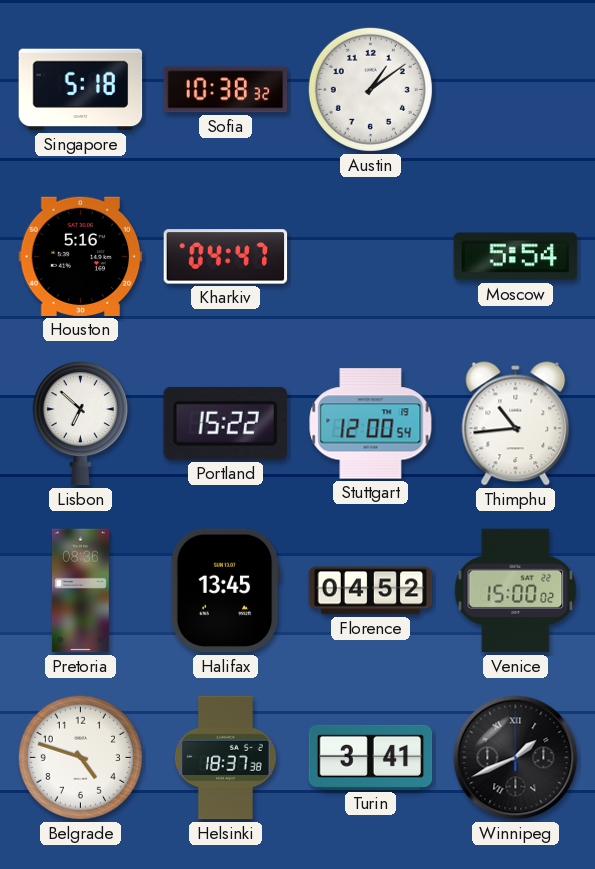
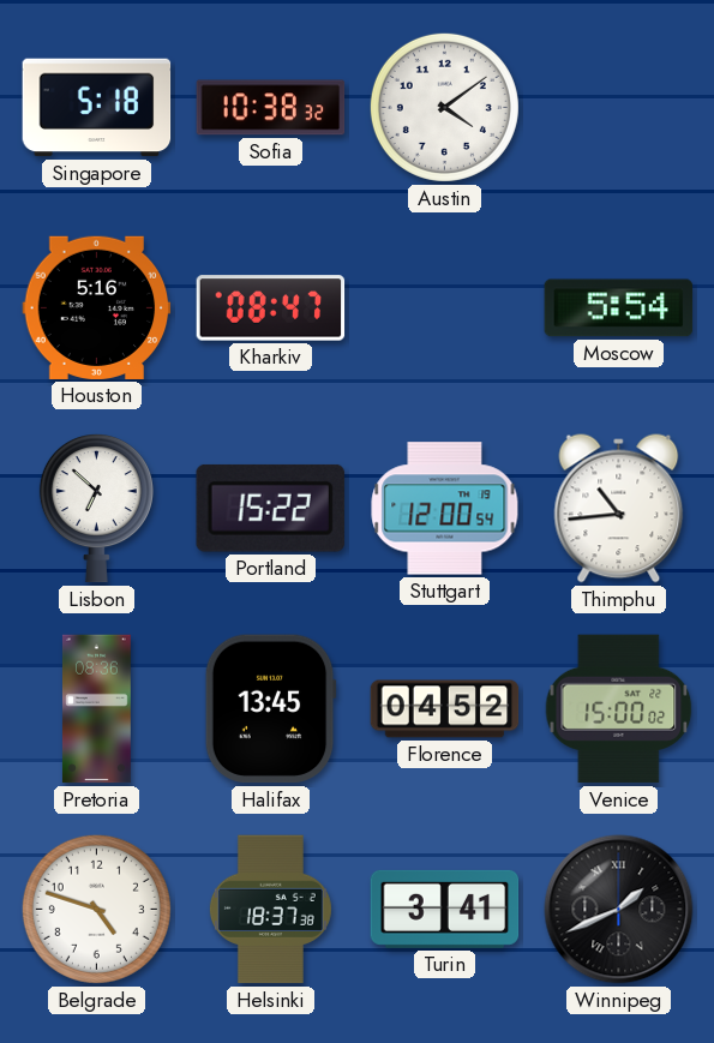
Austin: 1:09 -> 4:09 (444, 107)
Kharkiv: 04:47 -> 08:47 (271, 308)
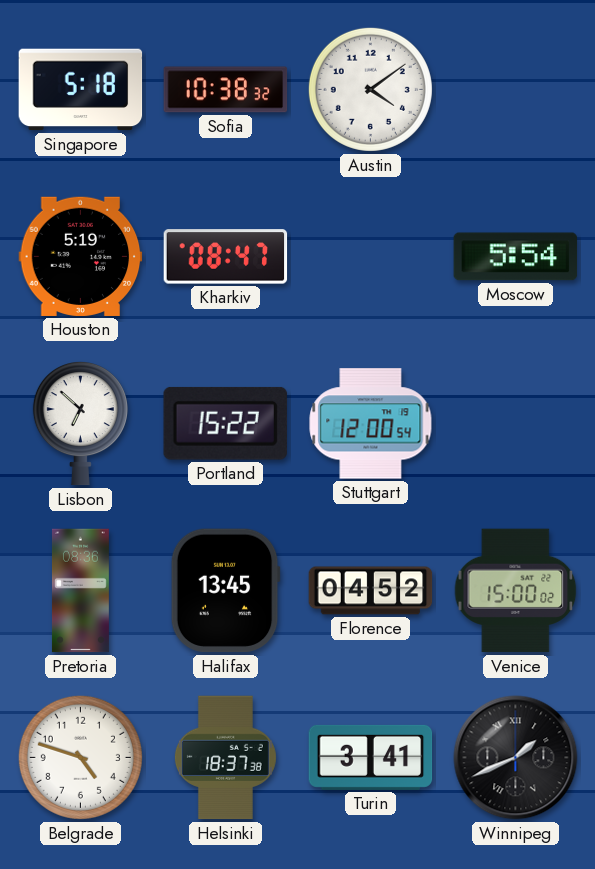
Houston: 5:16 -> 5:19 (81, 256)
Thimphu: 10:44 -> none (619, 509)
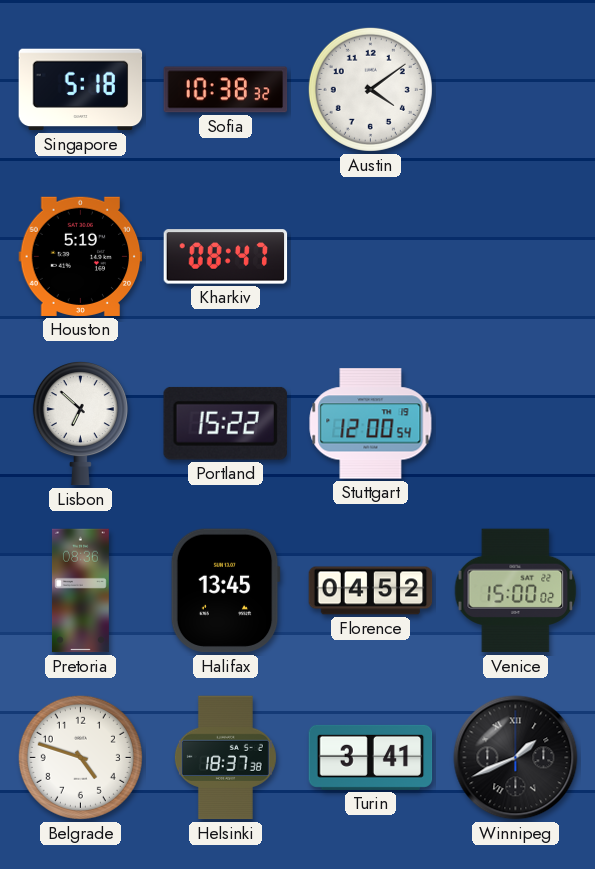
Moscow: 5:54 -> none (516, 257)
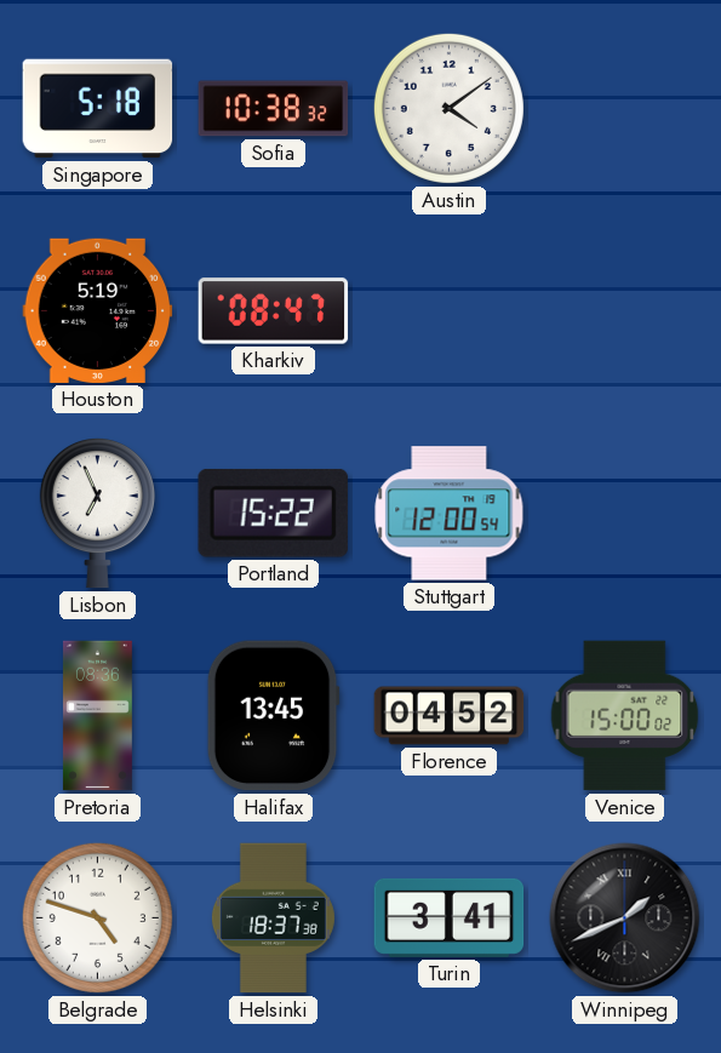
Lisbon: 6:52 -> 6:56 (97, 514)
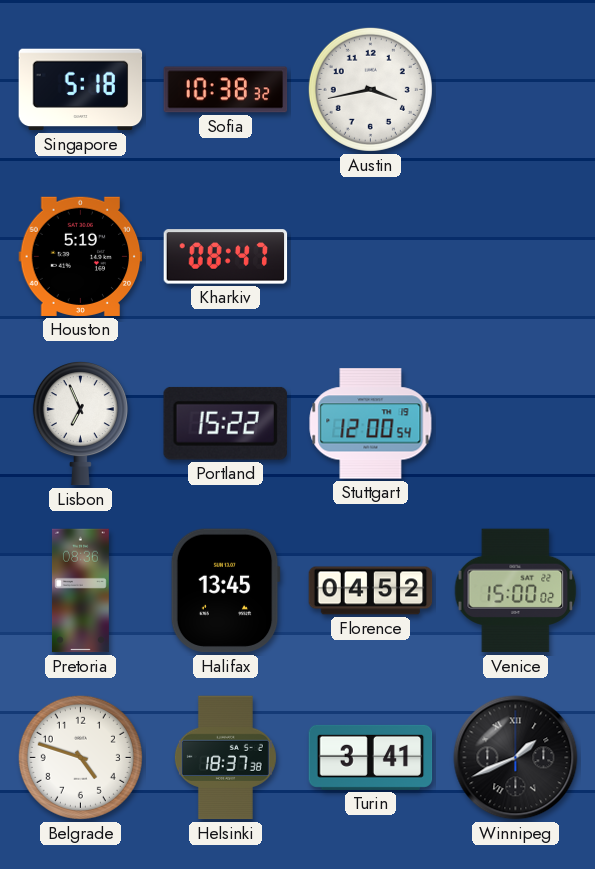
Austin: 4:09 -> 3:43 (370, 89)
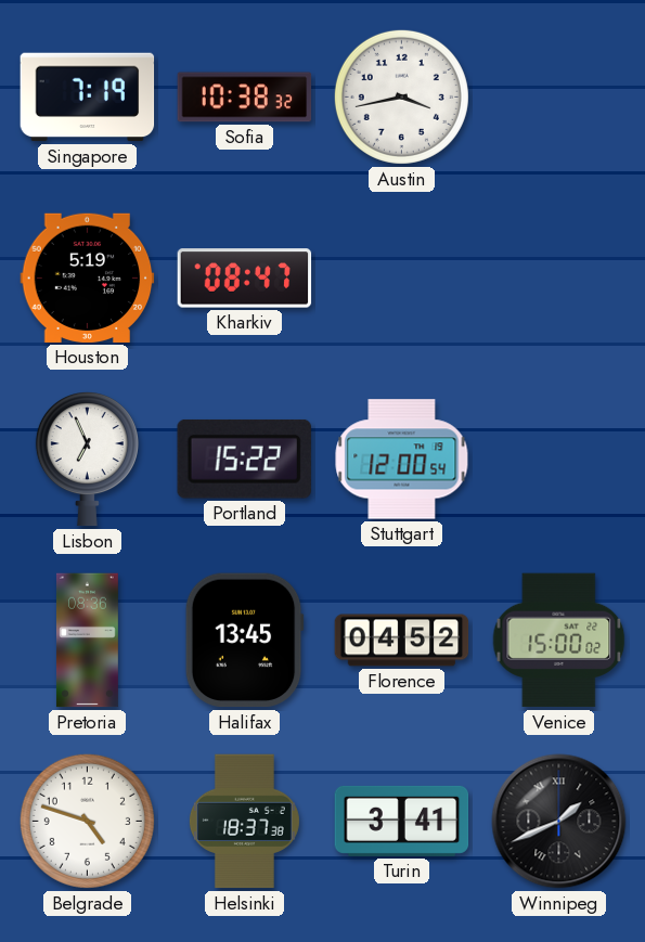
Singapore: 5:18 -> 7:19 (88, 98)
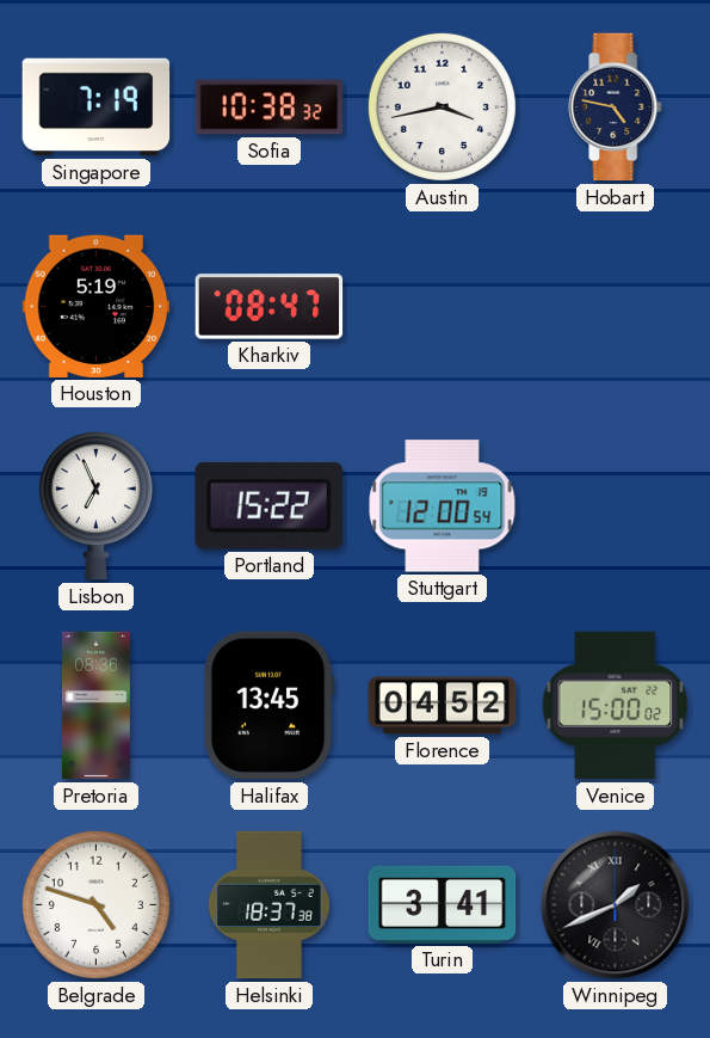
Hobart: none -> 4:47 (616, 108)
